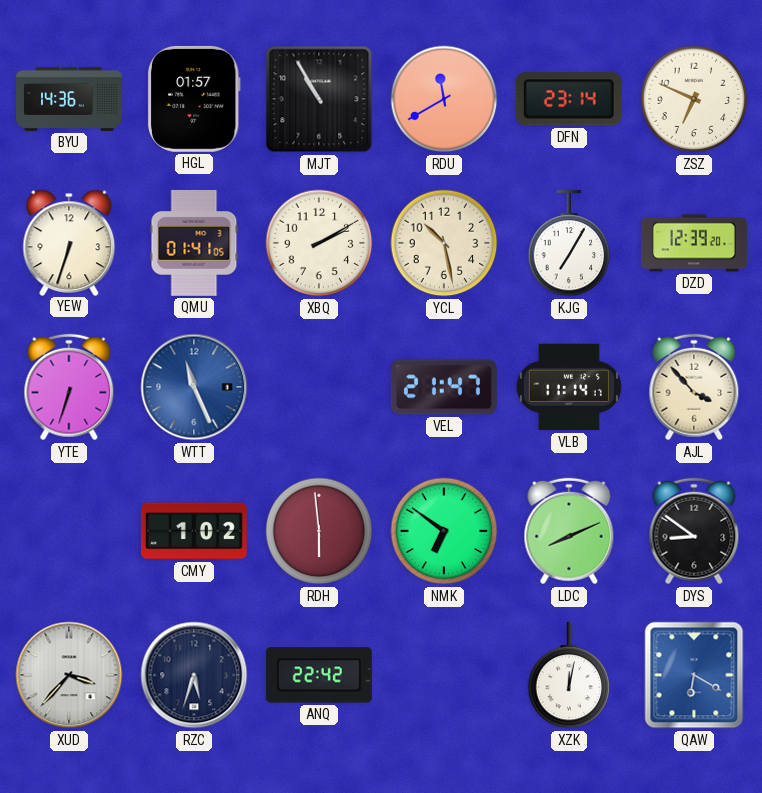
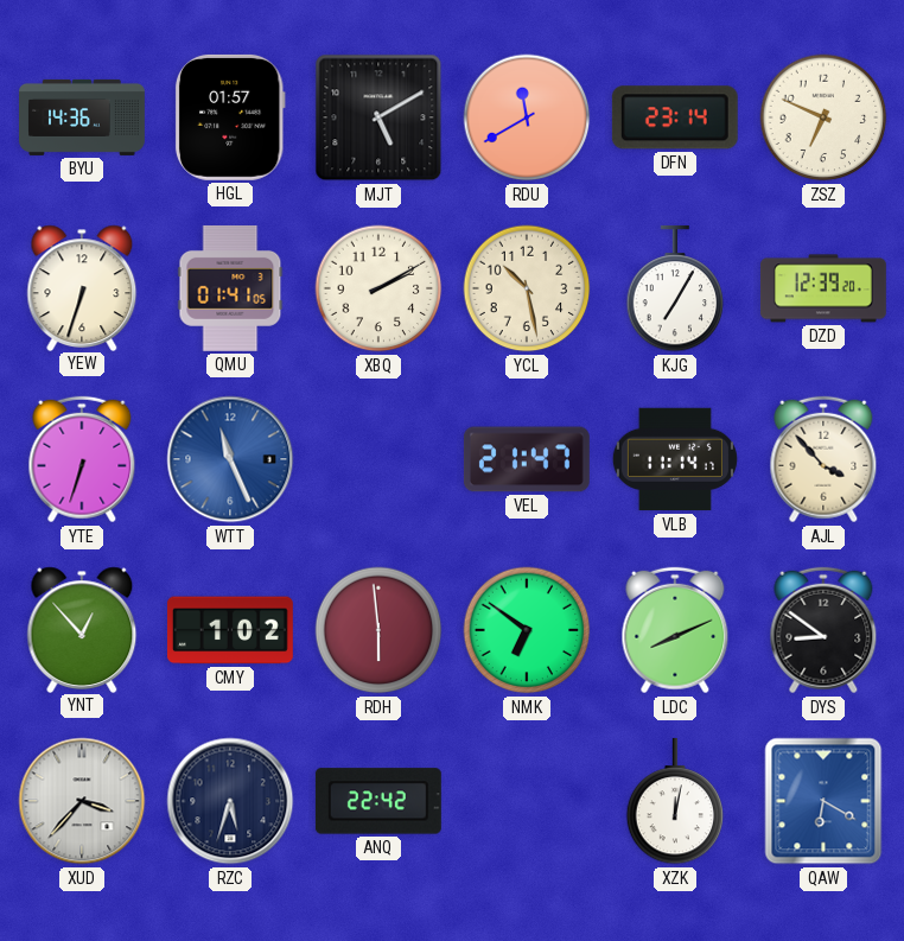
MJT: 10:55 -> 5:10 (378, 117)
YNT: none -> 12:53 (82, 629)
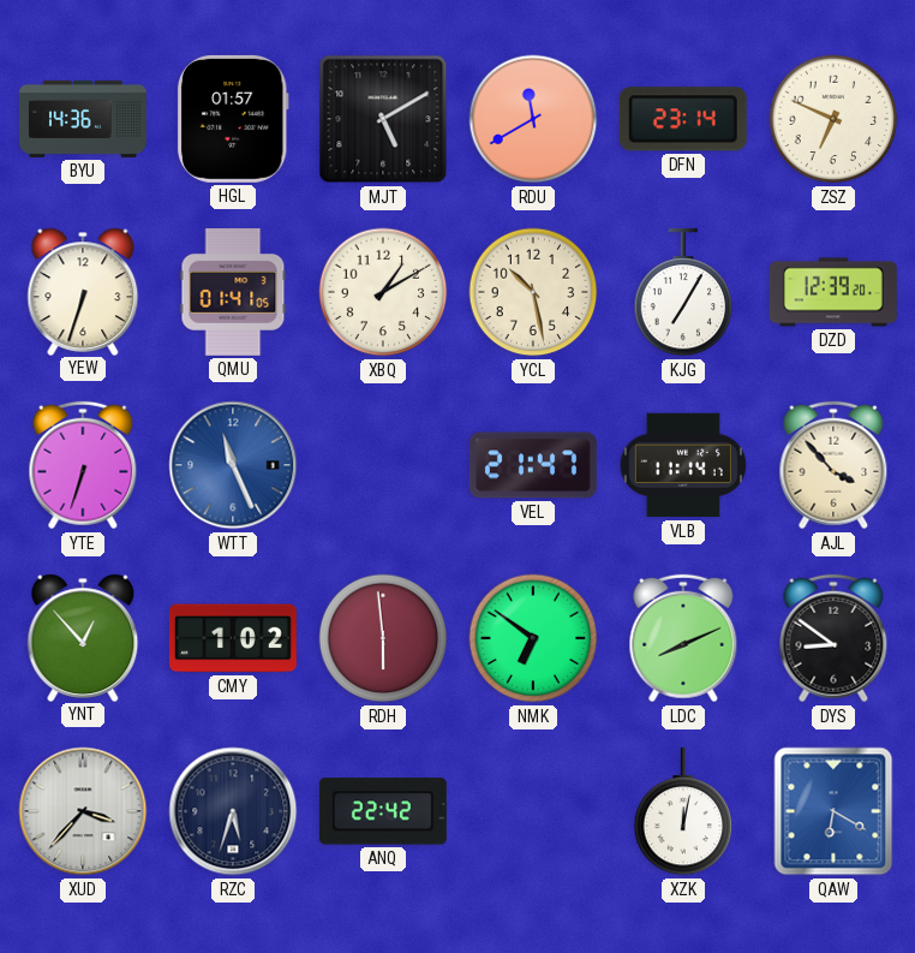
XBQ: 2:10 -> 1:10 (383, 292)
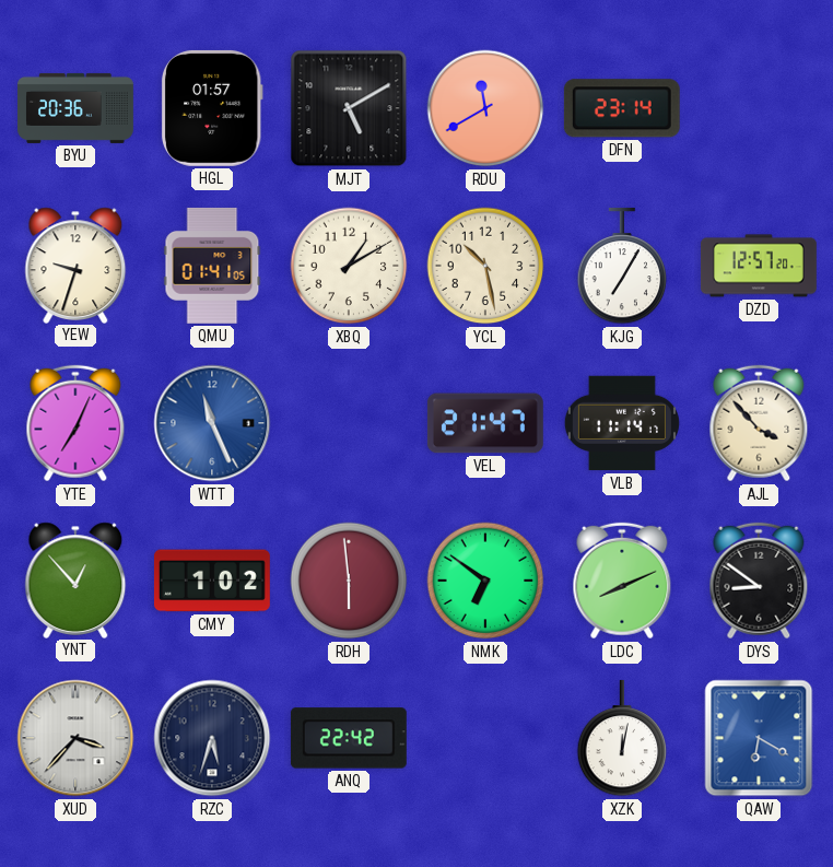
BYU: 14:36 -> 20:36 (77, 108)
ZSZ: 6:49 -> none (833, 119)
YEW: 6:33 -> 9:33 (75, 265)
DZD: 12:39 -> 12:57 (759, 266)
YTE: 6:33 -> 7:04 (75, 423)
